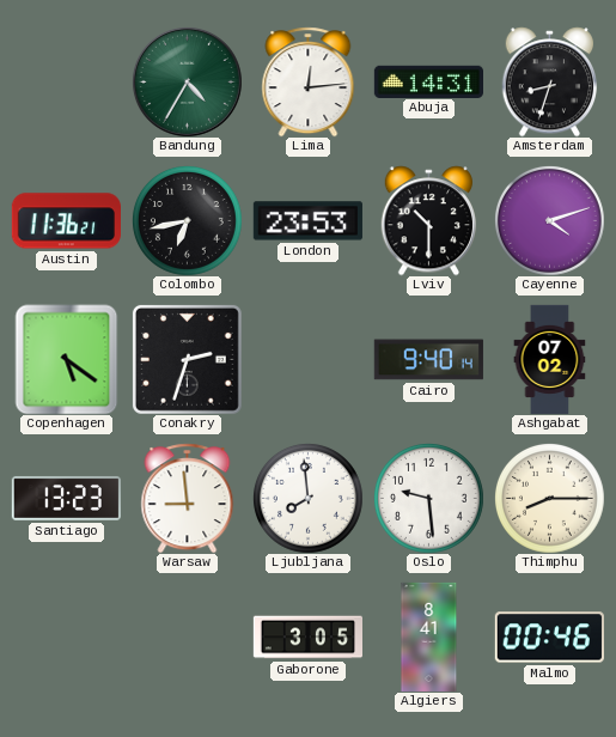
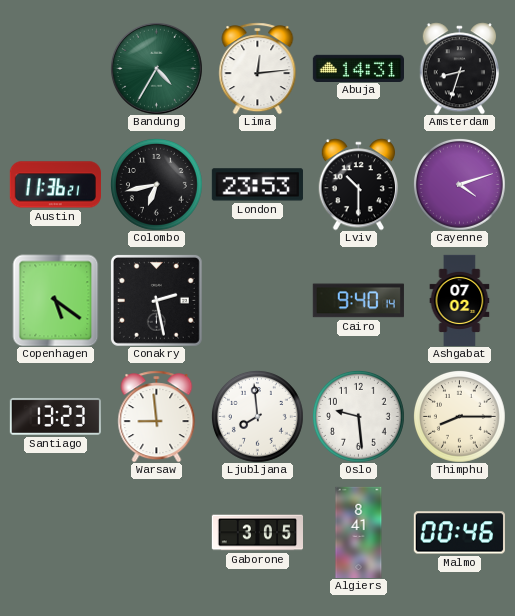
Conakry: 2:33 -> 2:28 (156, 300)
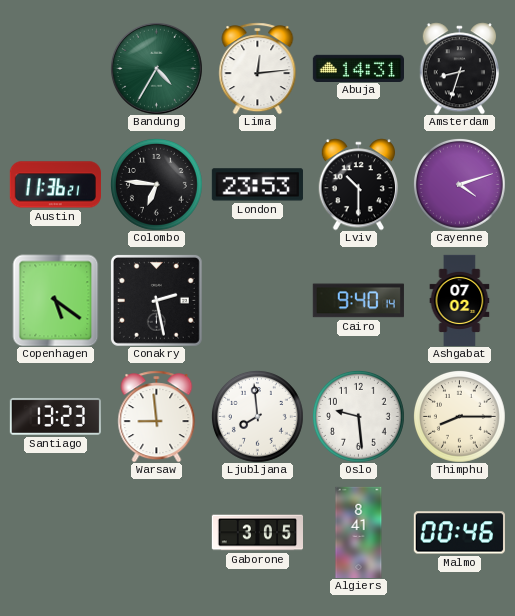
Colombo: 6:43 -> 6:46 (157, 185)
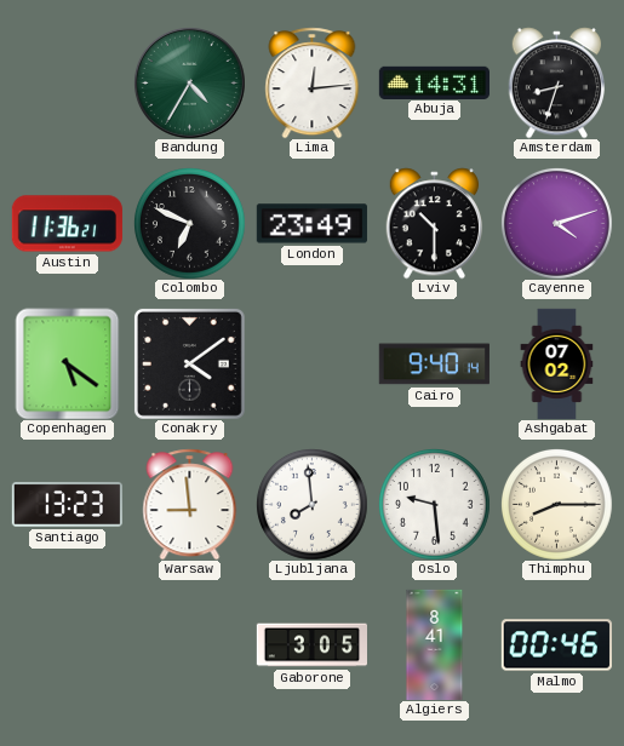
Colombo: 6:46 -> 6:49 (190, 224)
London: 23:53 -> 23:49 (311, 224)
Conakry: 2:28 -> 4:09 (189, 363)
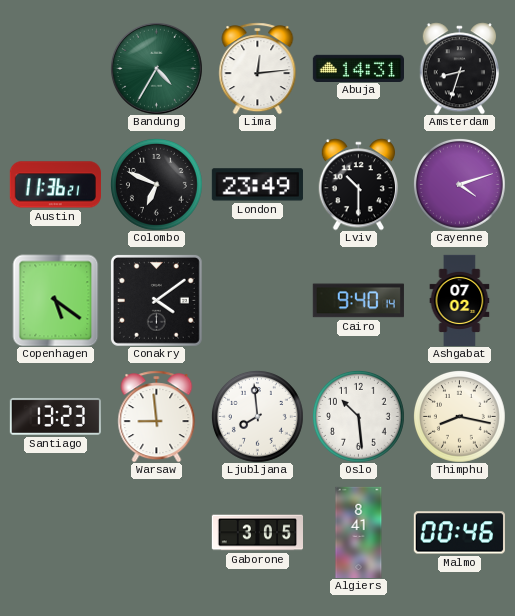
Oslo: 9:29 -> 10:29 (359, 417)
Thimphu: 8:15 -> 8:17 (460, 417)
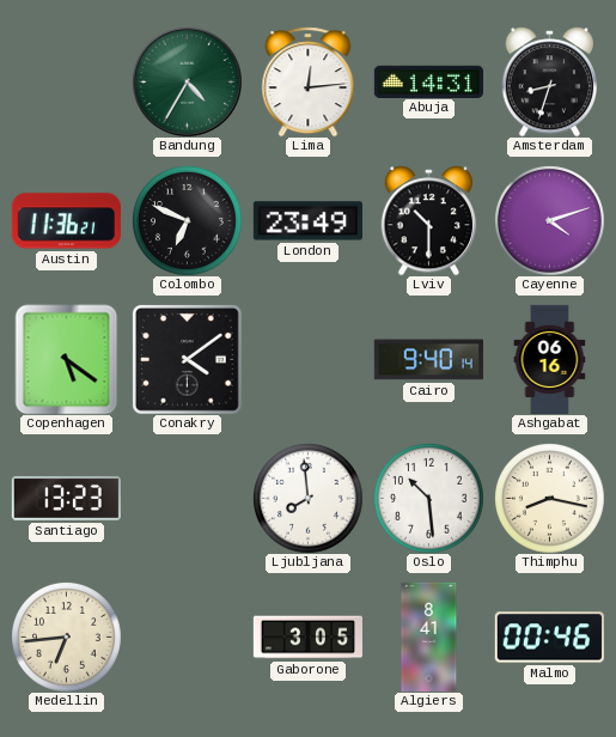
Ashgabat: 07:02 -> 06:16 (550, 359)
Warsaw: 8:59 -> none (157, 416)
Medellin: none -> 6:44 (67, 638)
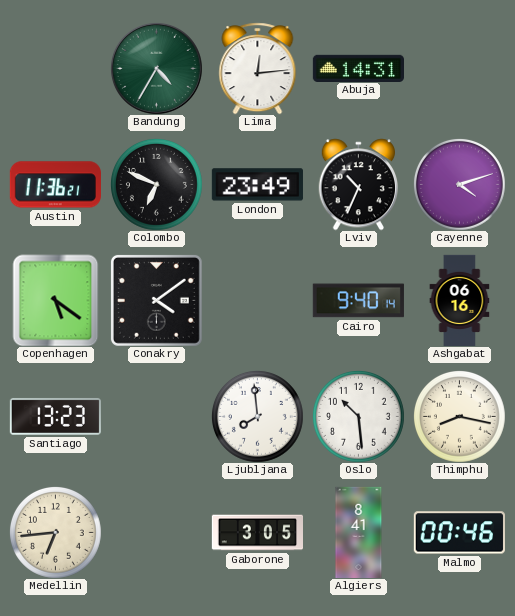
Amsterdam: 8:33 -> none (549, 81)
Lviv: 10:30 -> 10:34 (358, 184)
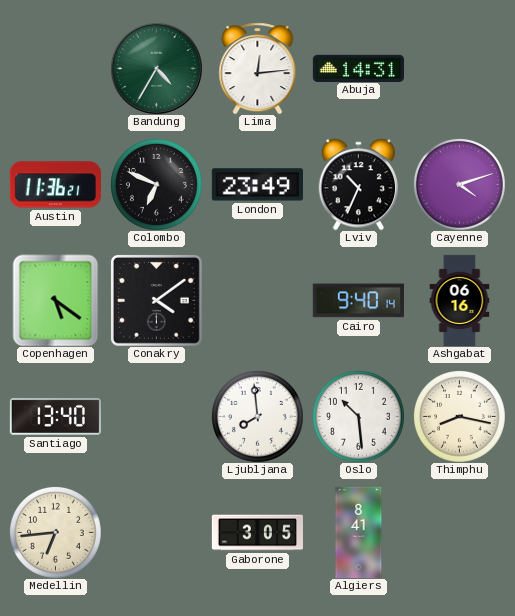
Santiago: 13:23 -> 13:40 (55, 416)
Malmo: 00:46 -> none (459, 533)
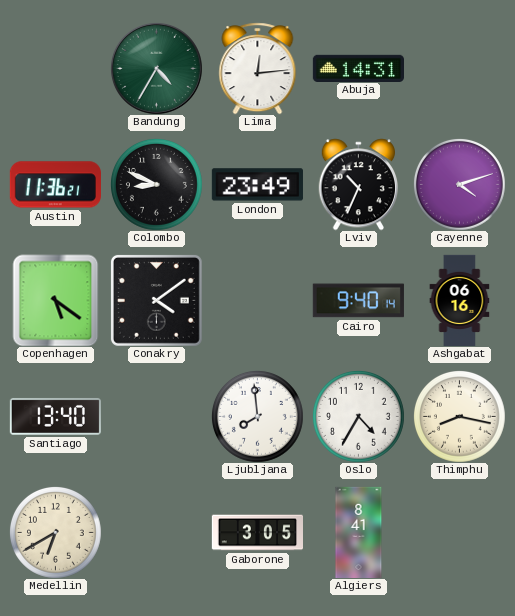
Colombo: 6:49 -> 8:49 (157, 185)
Oslo: 10:29 -> 4:35 (359, 417)
Medellin: 6:44 -> 6:40 (56, 533)
